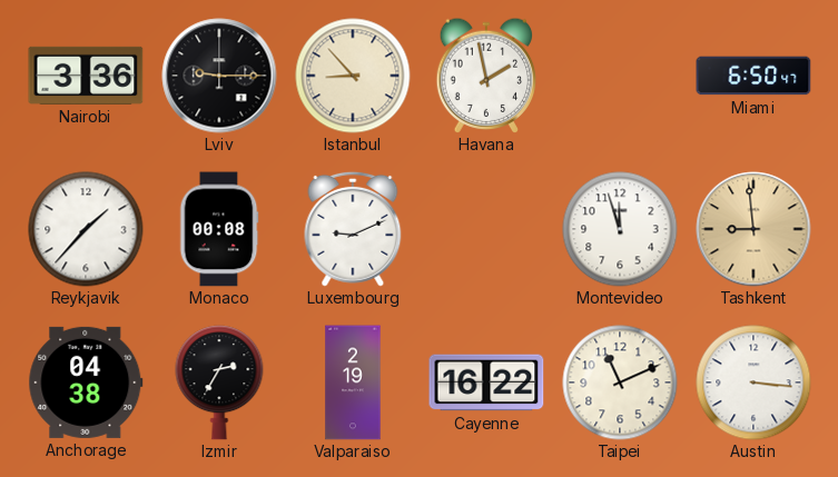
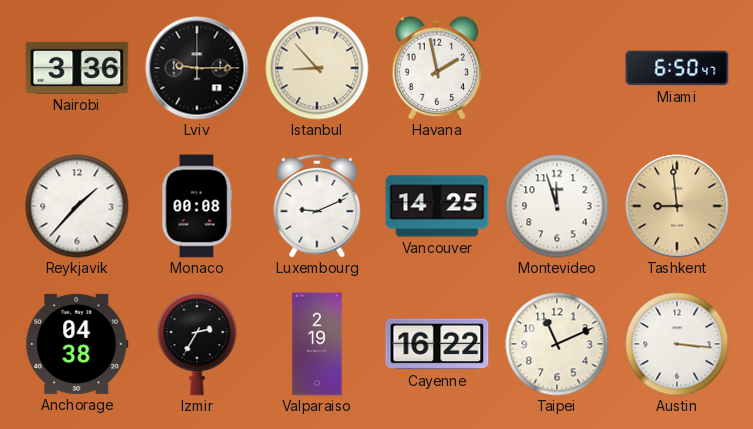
Vancouver: none -> 14:25 (437, 206)
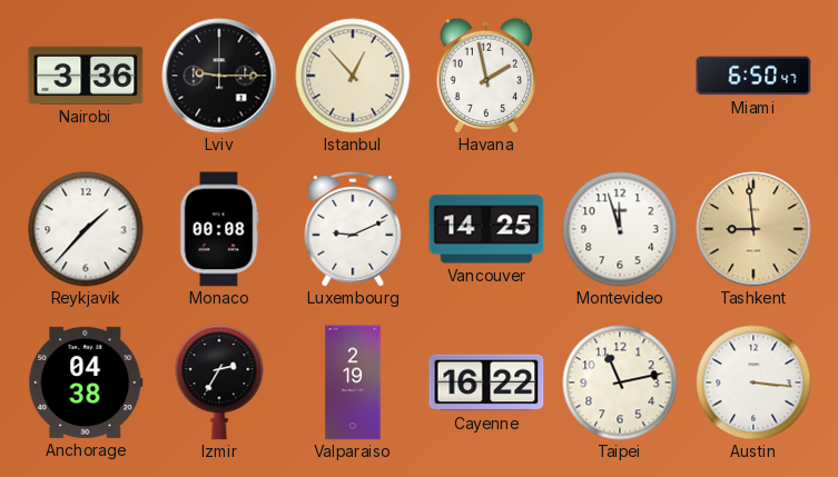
Istanbul: 8:53 -> 12:53 (353, 76)
Taipei: 11:11 -> 11:13 (620, 382)
